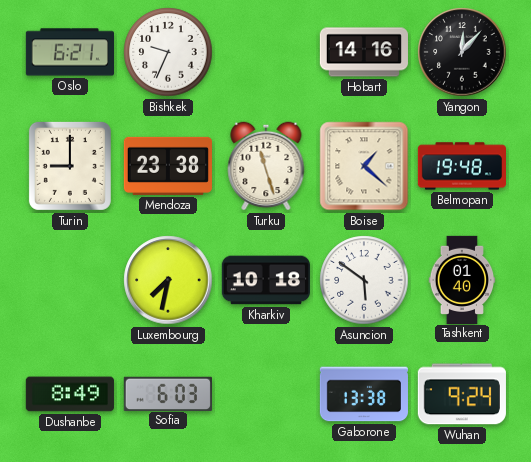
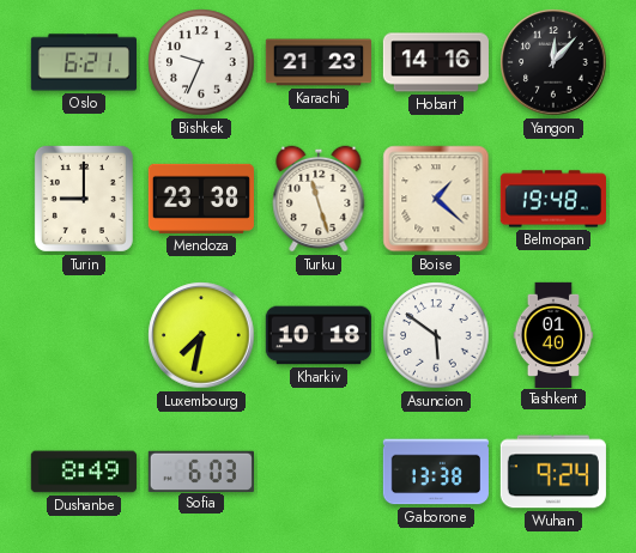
Karachi: none -> 21:23 (317, 62)
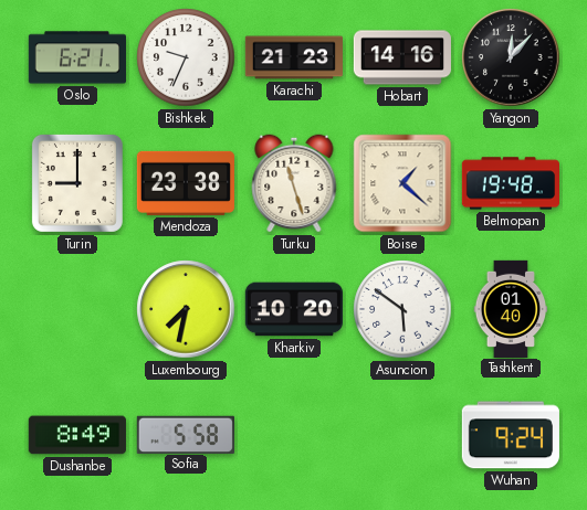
Kharkiv: 10:18 -> 10:20 (294, 309)
Sofia: 6:03 -> 5:58 (186, 434)
Gaborone: 13:38 -> none (436, 472)
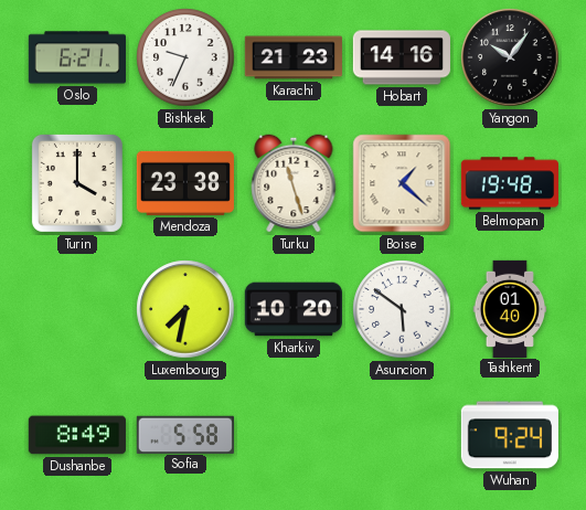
Yangon: 12:07 -> 10:06 (510, 57)
Turin: 9:00 -> 4:00 (77, 183)
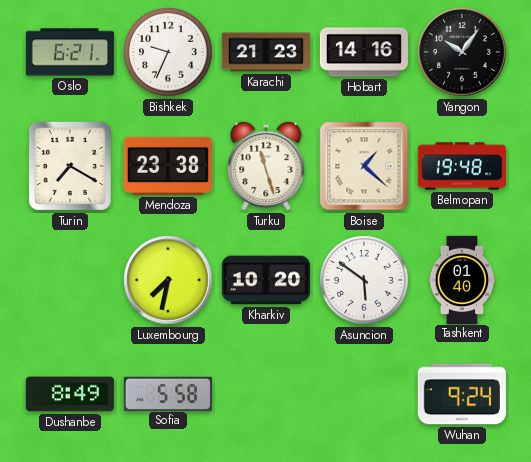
Turin: 4:00 -> 7:20 (70, 166)
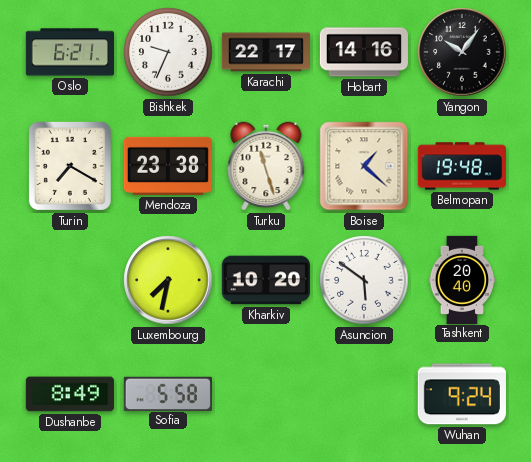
Karachi: 21:23 -> 22:17 (265, 52)
Tashkent: 01:40 -> 20:40 (462, 279)
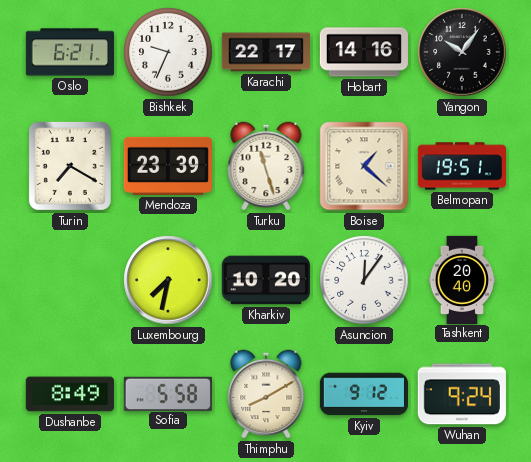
Mendoza: 23:38 -> 23:39 (168, 166)
Belmopan: 19:48 -> 19:51 (461, 166)
Asuncion: 5:51 -> 12:06 (364, 280)
Thimphu: none -> 8:10 (266, 394)
Kyiv: none -> 9:12 (364, 394)
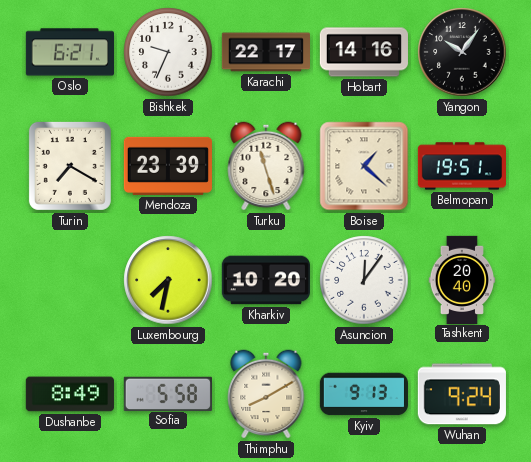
Kyiv: 9:12 -> 9:13 (364, 394)
